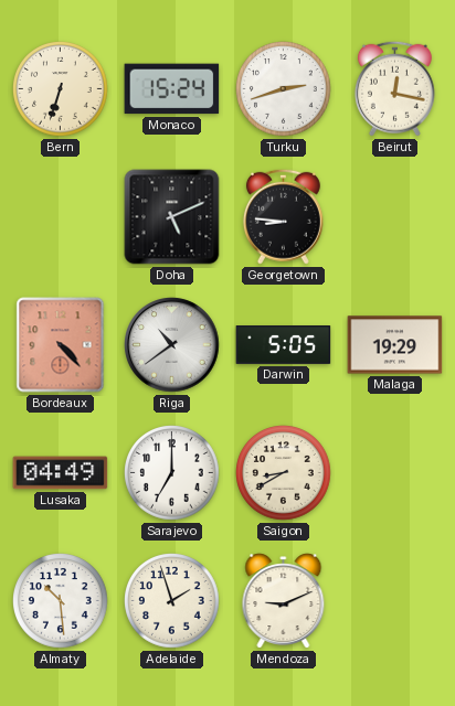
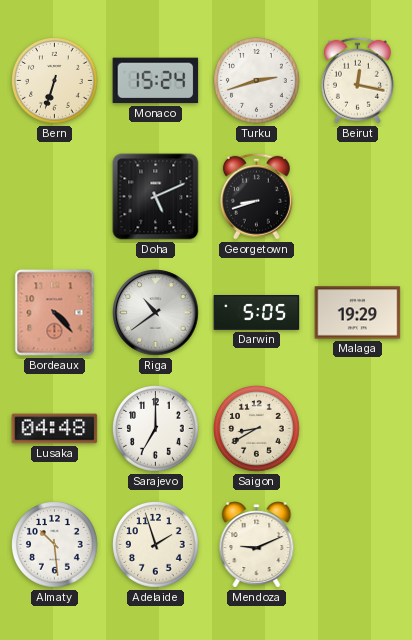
Georgetown: 8:46 -> 8:42 (256, 196)
Lusaka: 04:49 -> 04:48 (55, 429)
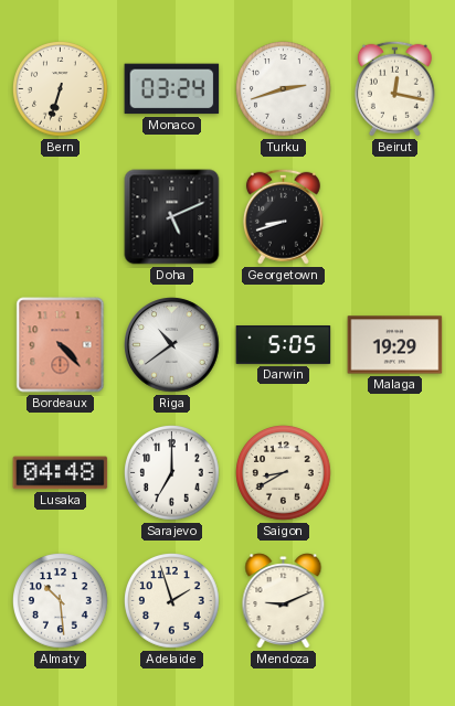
Monaco: 15:24 -> 03:24 (172, 89)
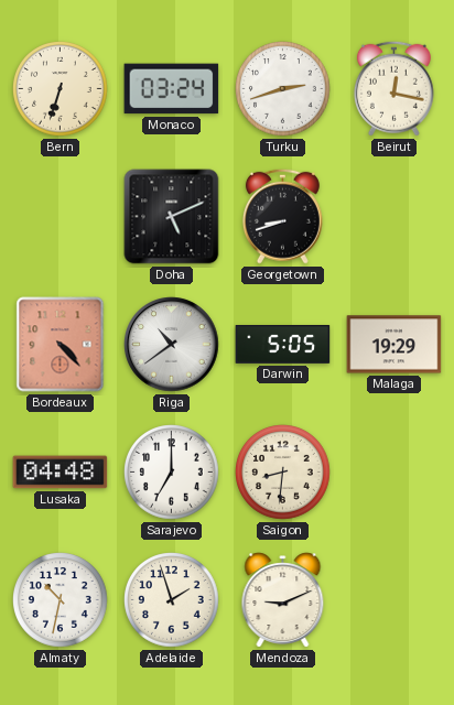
Saigon: 8:40 -> 8:31 (283, 473)
Almaty: 10:29 -> 10:32 (61, 600)
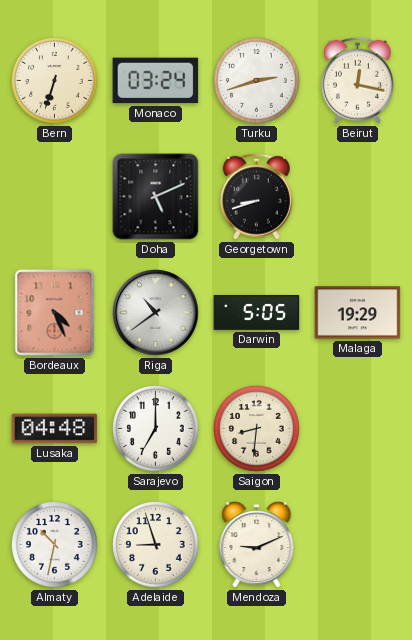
Bordeaux: 4:23 -> 4:26 (55, 313)
Adelaide: 1:57 -> 8:57 (156, 545)
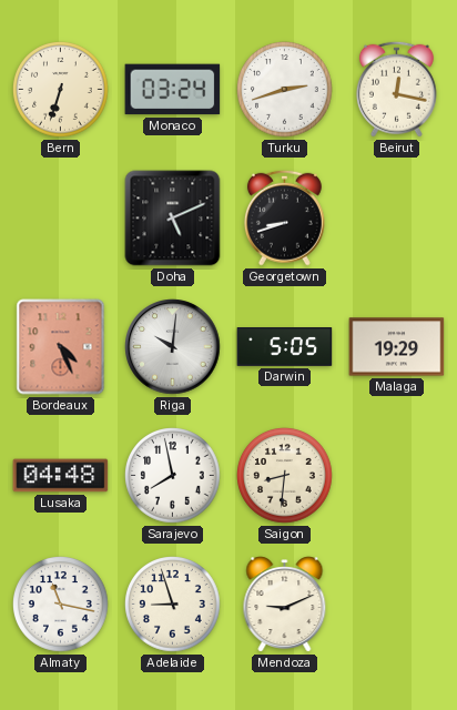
Riga: 10:39 -> 10:01 (173, 347)
Sarajevo: 7:00 -> 7:58 (173, 476)
Almaty: 10:32 -> 11:17 (61, 605)
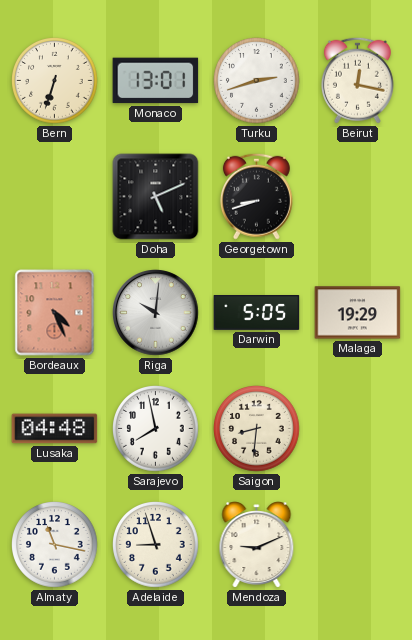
Monaco: 03:24 -> 13:01 (156, 81)
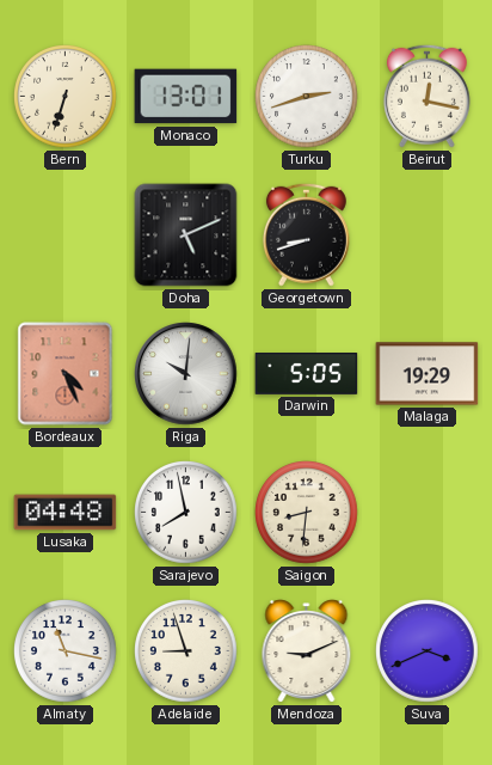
Suva: none -> 3:41 (428, 651)
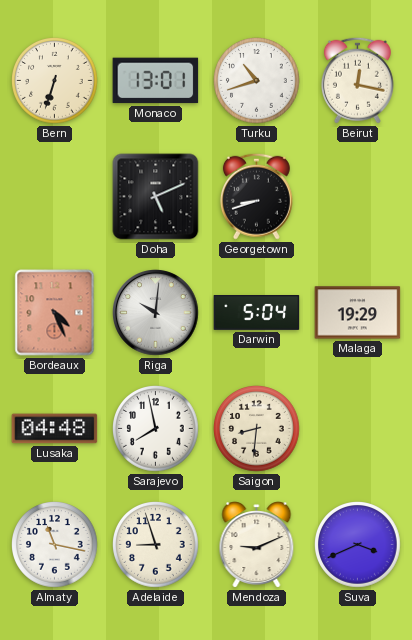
Turku: 2:42 -> 10:42 (257, 81)
Darwin: 5:05 -> 5:04 (257, 313)
